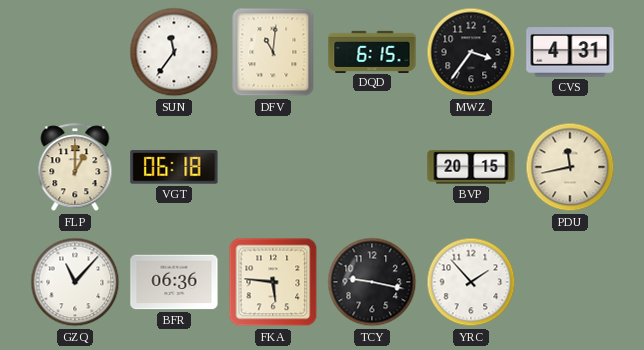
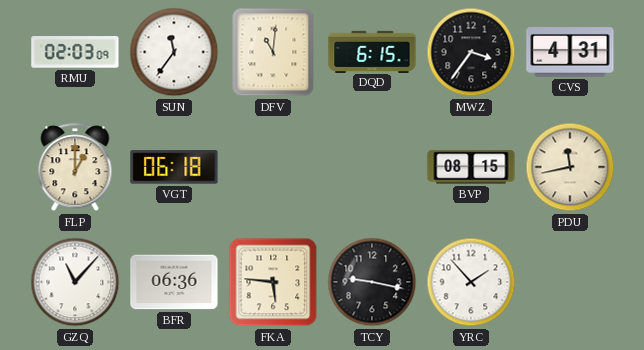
RMU: none -> 02:03 (75, 52)
BVP: 20:15 -> 08:15 (471, 167)
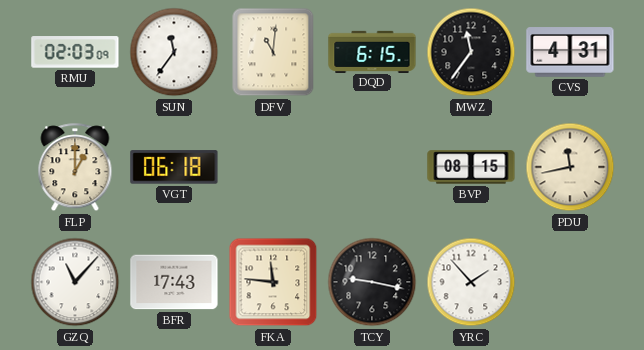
MWZ: 3:36 -> 11:36 (471, 52)
BFR: 06:36 -> 17:43 (174, 282)
FKA: 5:46 -> 11:46 (273, 282)
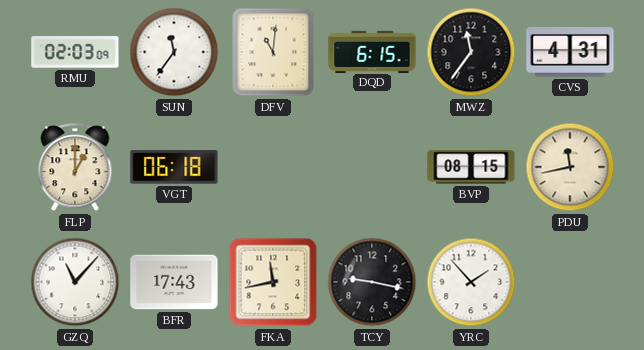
FKA: 11:46 -> 11:43 (273, 282)
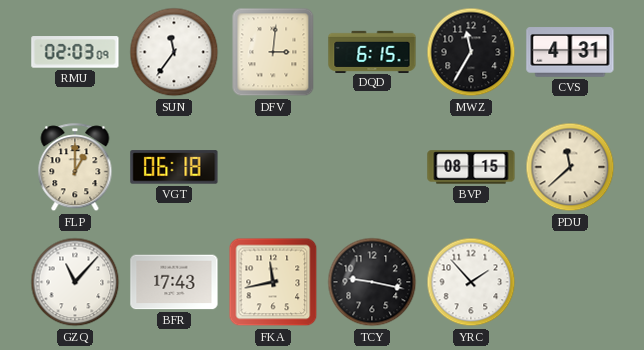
DFV: 11:01 -> 3:01 (273, 52)
MWZ: 11:36 -> 11:35 (471, 52)
PDU: 11:43 -> 11:38 (570, 167)
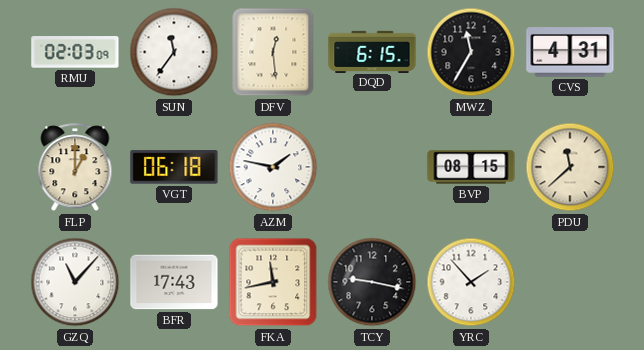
DFV: 3:01 -> 12:29 (273, 52)
AZM: none -> 1:47 (273, 167)
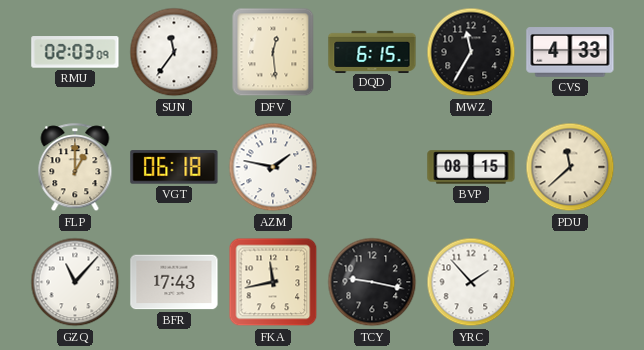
CVS: 4:31 -> 4:33 (570, 52)
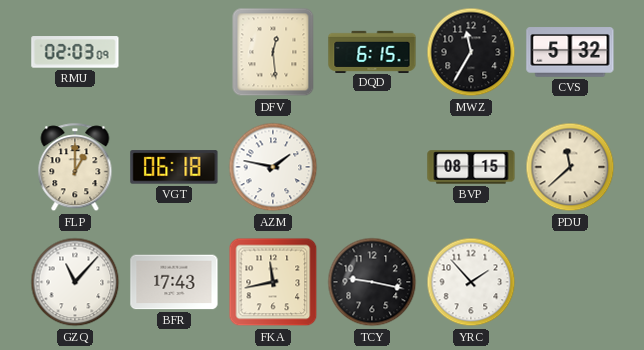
SUN: 11:36 -> none (174, 52)
CVS: 4:33 -> 5:32 (570, 52)
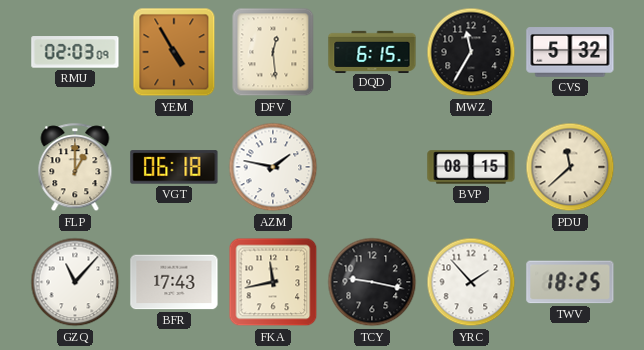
YEM: none -> 4:55 (174, 52)
TWV: none -> 18:25 (570, 282)
